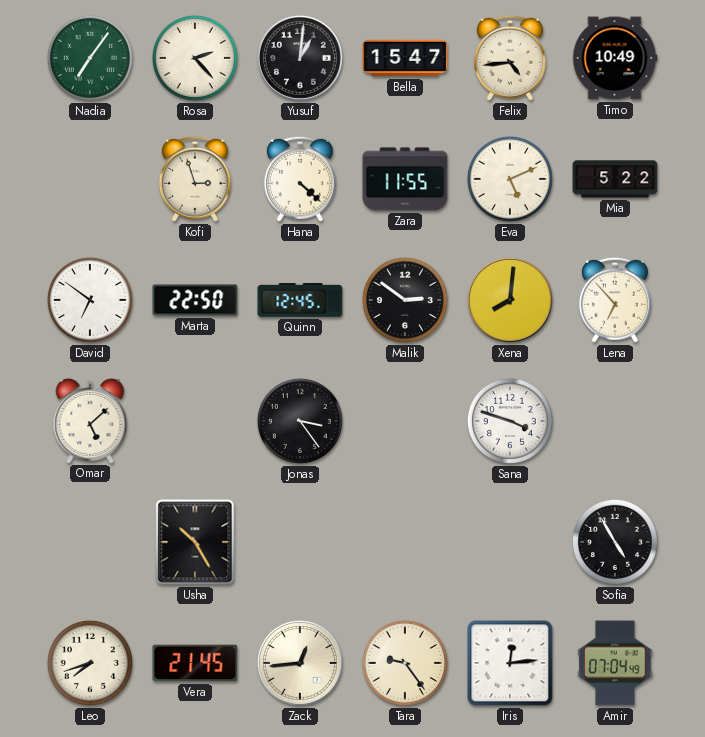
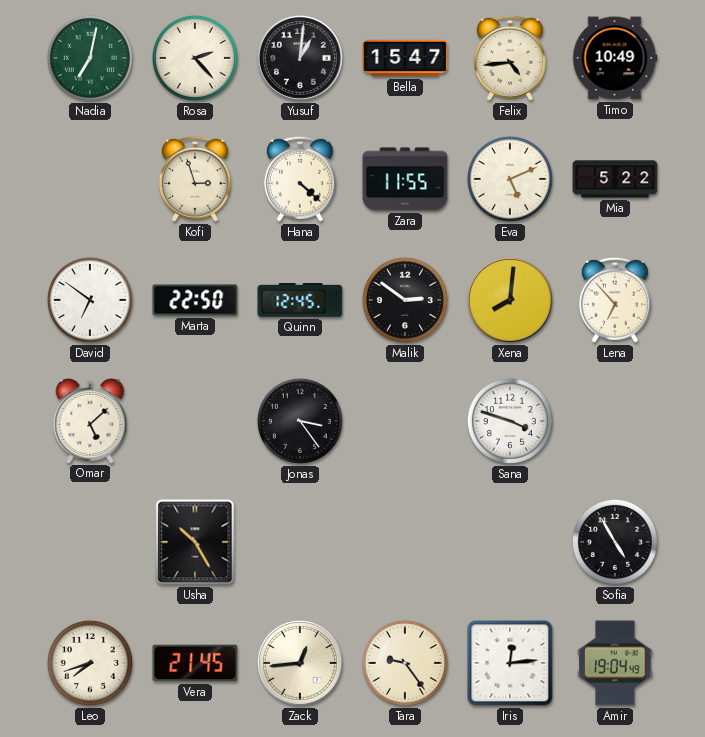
Nadia: 7:06 -> 7:02 (90, 58)
Amir: 07:04 -> 19:04 (615, 663)
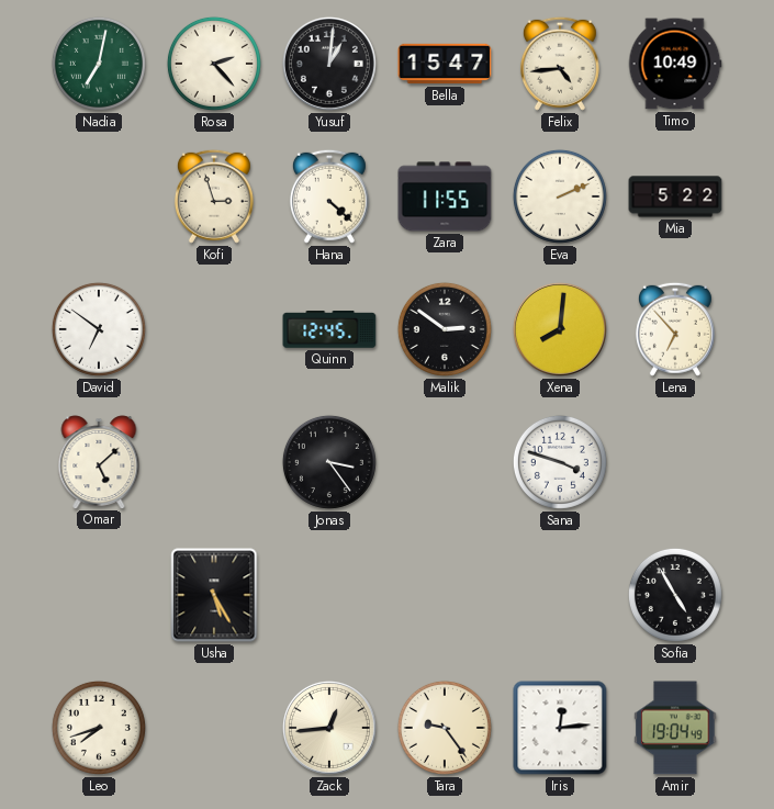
Eva: 5:11 -> 2:11 (560, 196)
Marta: 22:50 -> none (195, 300)
Usha: 10:25 -> 5:25 (214, 595)
Vera: 21:45 -> none (195, 663)
